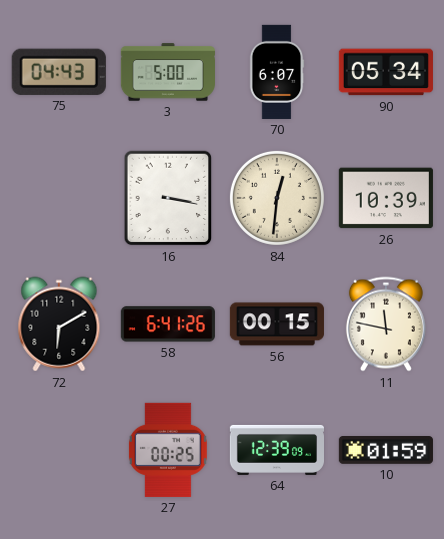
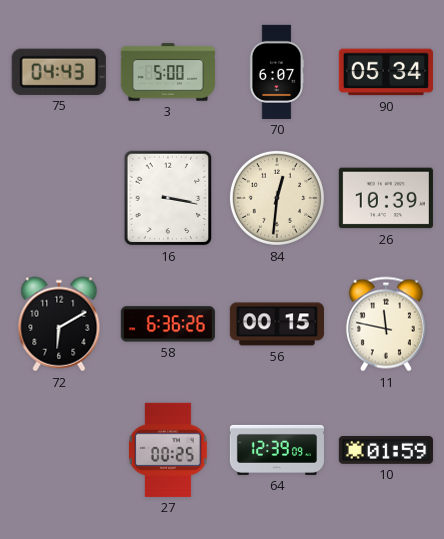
58: 6:41 -> 6:36 (168, 324)
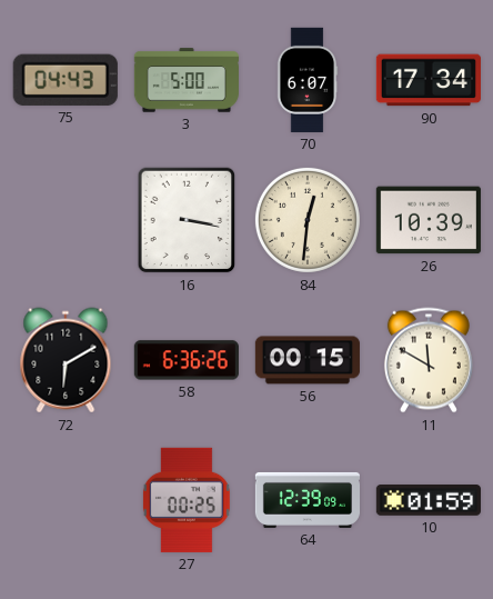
90: 05:34 -> 17:34 (429, 80)
11: 11:47 -> 11:50 (429, 360)
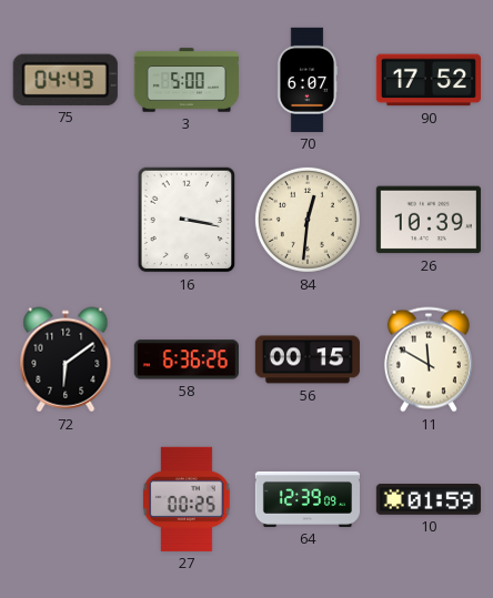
90: 17:34 -> 17:52 (429, 80)
72: 6:10 -> 6:09 (66, 359)
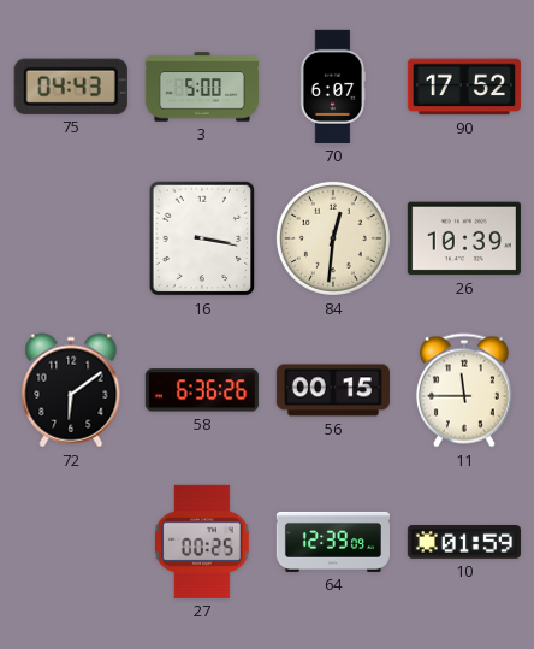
11: 11:50 -> 11:45 (464, 390)
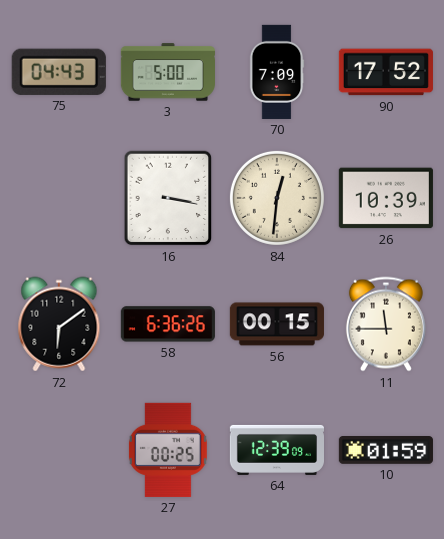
70: 6:07 -> 7:09 (277, 72)
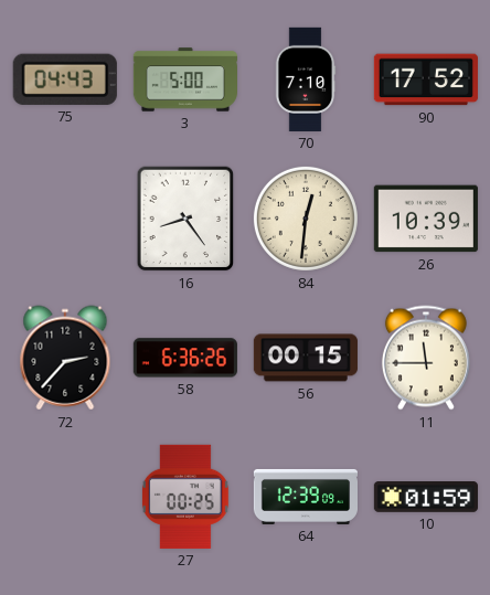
70: 7:09 -> 7:10 (306, 79)
16: 3:17 -> 8:24 (185, 219)
72: 6:09 -> 2:37 (65, 358)
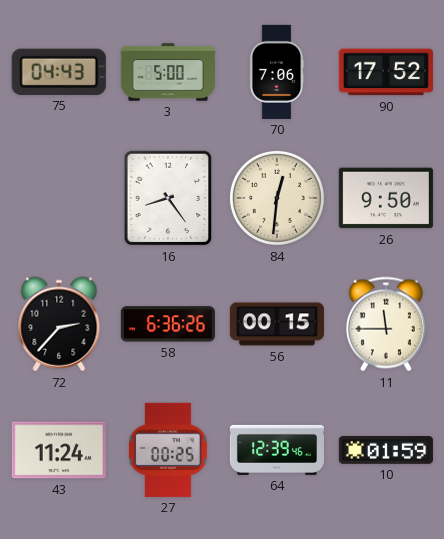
70: 7:10 -> 7:06 (277, 72)
26: 10:39 -> 9:50 (386, 198)
43: none -> 11:24 (59, 450)
64: 12:39:09 -> 12:39:46 (276, 450)
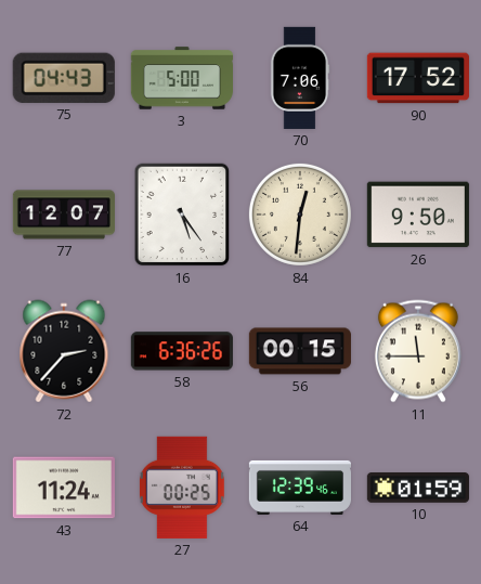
77: none -> 12:07 (63, 215)
16: 8:24 -> 5:24 (182, 215)
